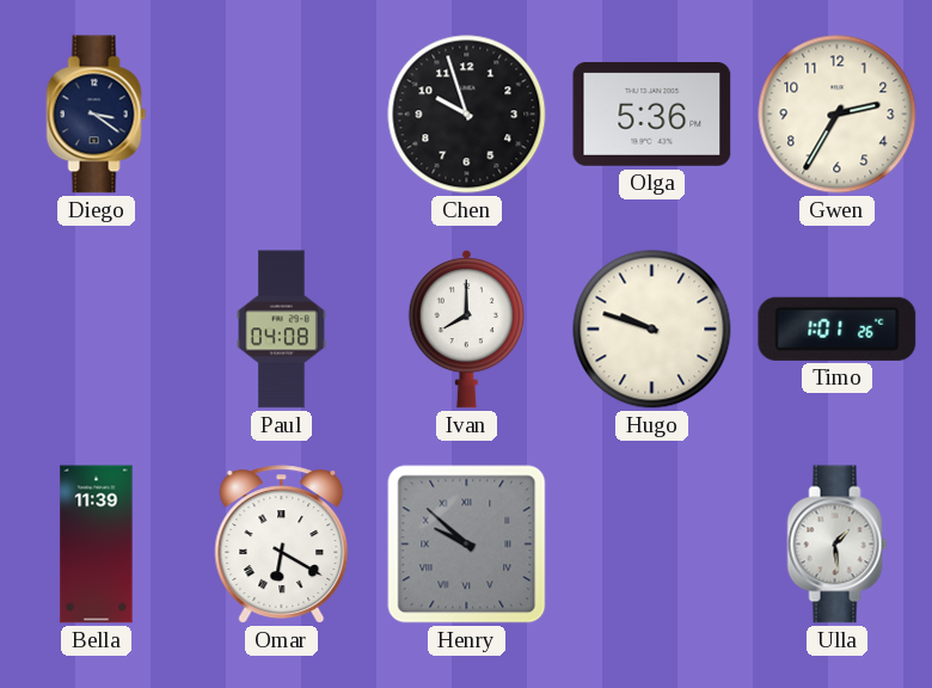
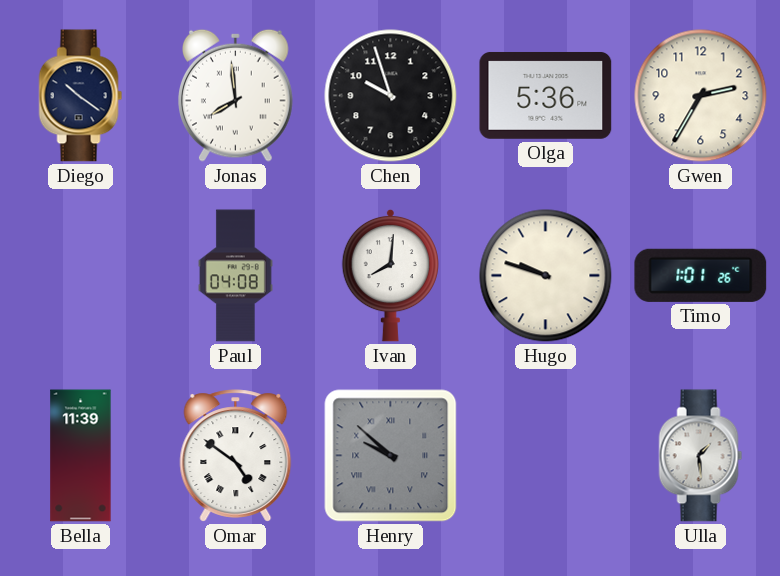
Diego: 3:21 -> 10:21 (81, 96)
Jonas: none -> 7:59 (236, 95)
Ivan: 8:00 -> 8:01 (390, 275)
Omar: 6:20 -> 4:51 (236, 456)
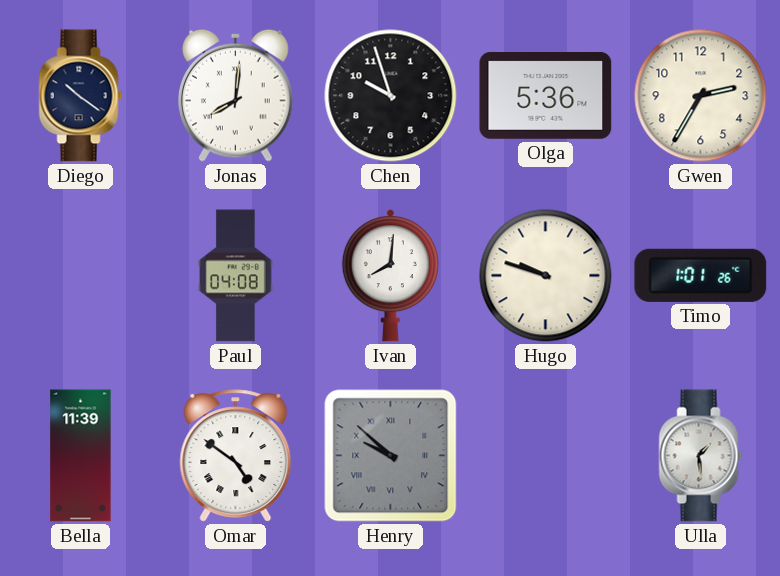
Jonas: 7:59 -> 8:01 (236, 95)
